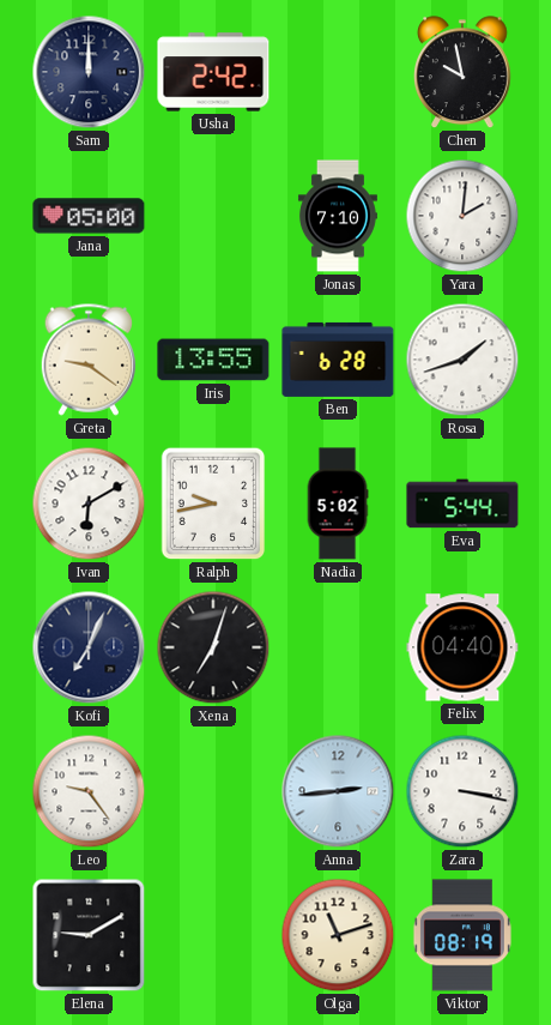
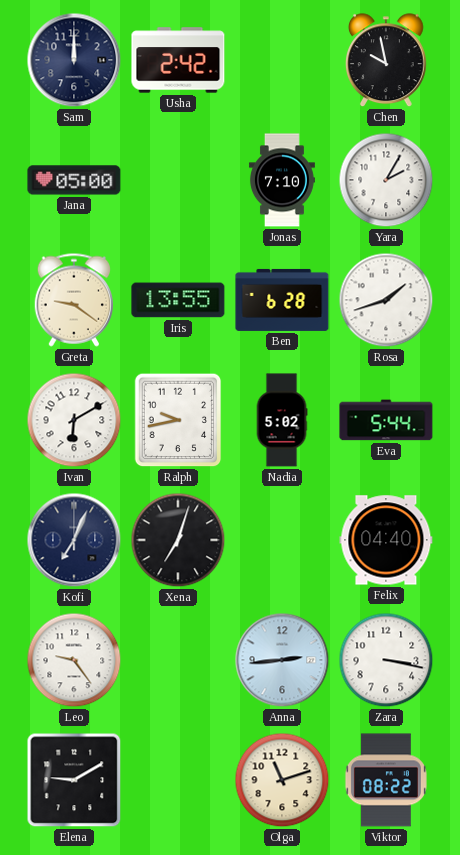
Yara: 2:01 -> 2:05 (386, 180)
Viktor: 08:19 -> 08:22 (386, 780)
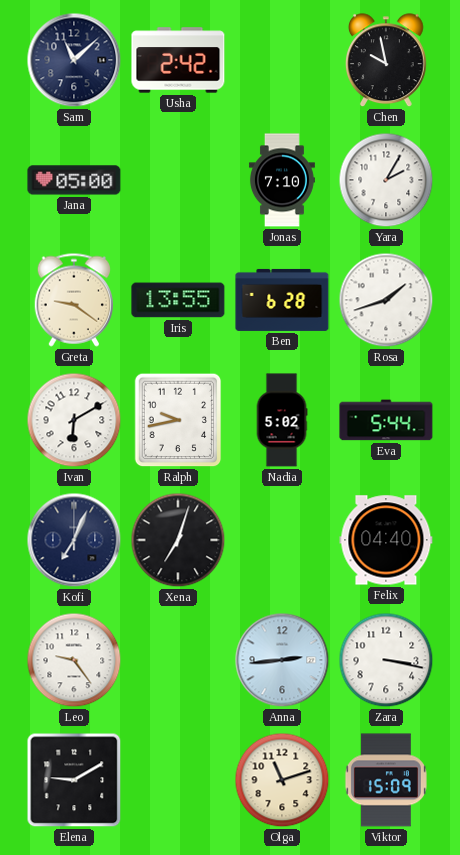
Sam: 12:00 -> 11:08 (74, 60)
Viktor: 08:22 -> 15:09 (386, 780)
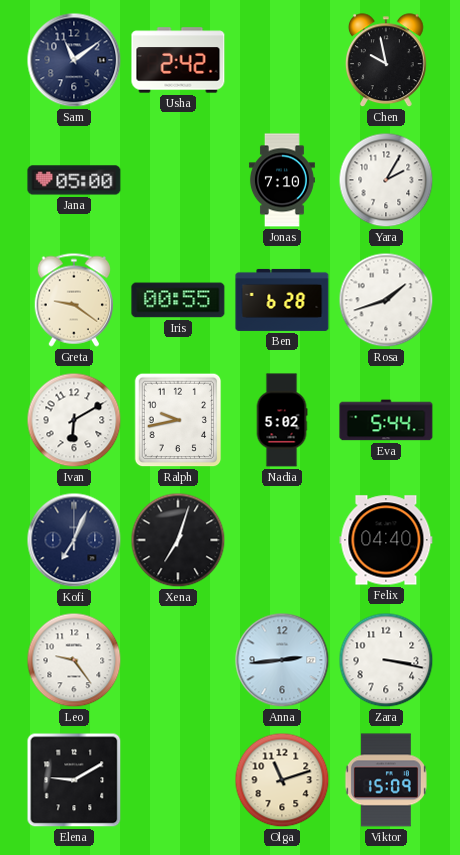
Sam: 11:08 -> 11:09 (74, 60)
Iris: 13:55 -> 00:55 (178, 300)
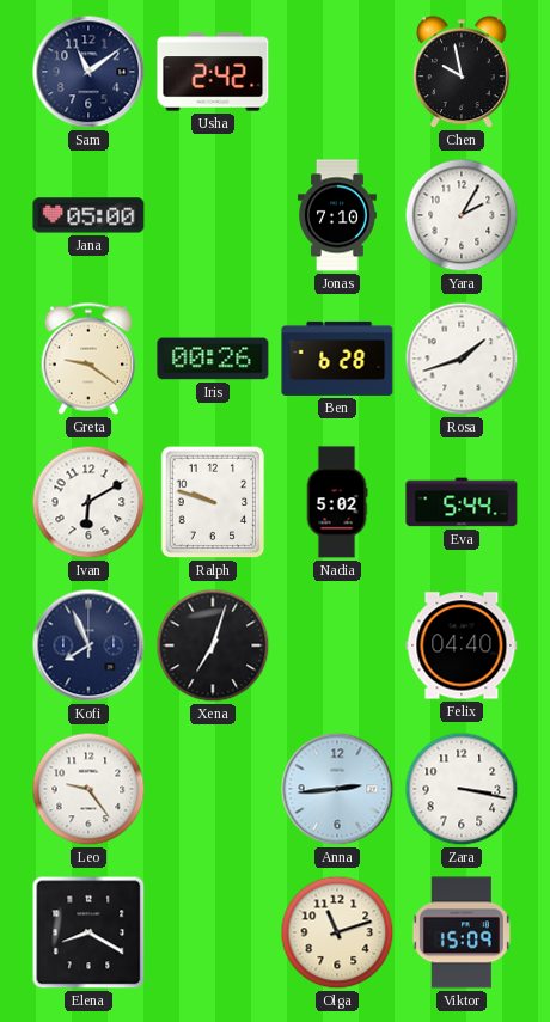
Iris: 00:55 -> 00:26 (213, 359)
Ralph: 9:43 -> 9:48 (213, 502)
Kofi: 7:04 -> 7:56 (88, 645)
Elena: 9:10 -> 8:20 (88, 932)
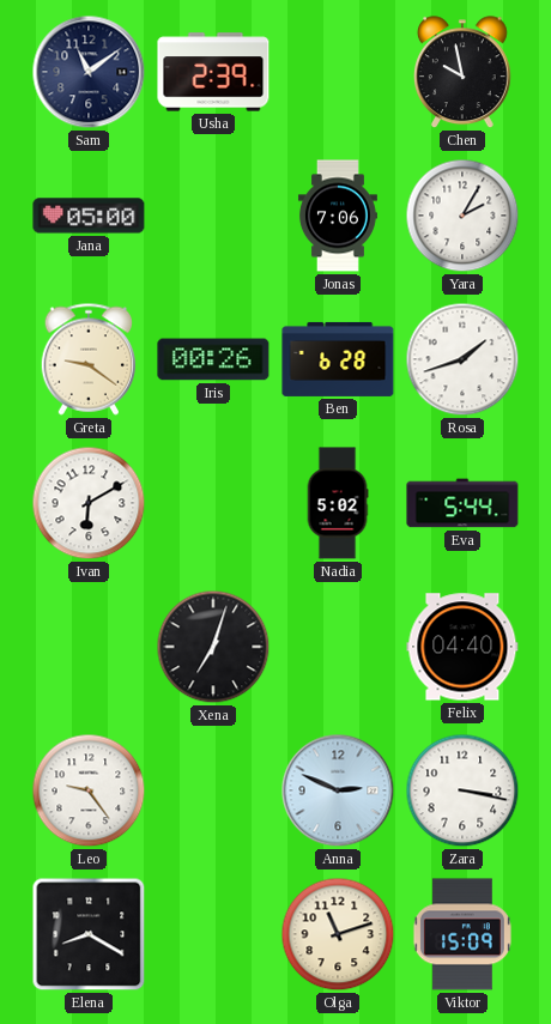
Usha: 2:42 -> 2:39 (213, 72)
Jonas: 7:10 -> 7:06 (338, 216)
Ralph: 9:48 -> none (213, 502)
Kofi: 7:56 -> none (88, 645)
Anna: 2:44 -> 2:49 (338, 790)
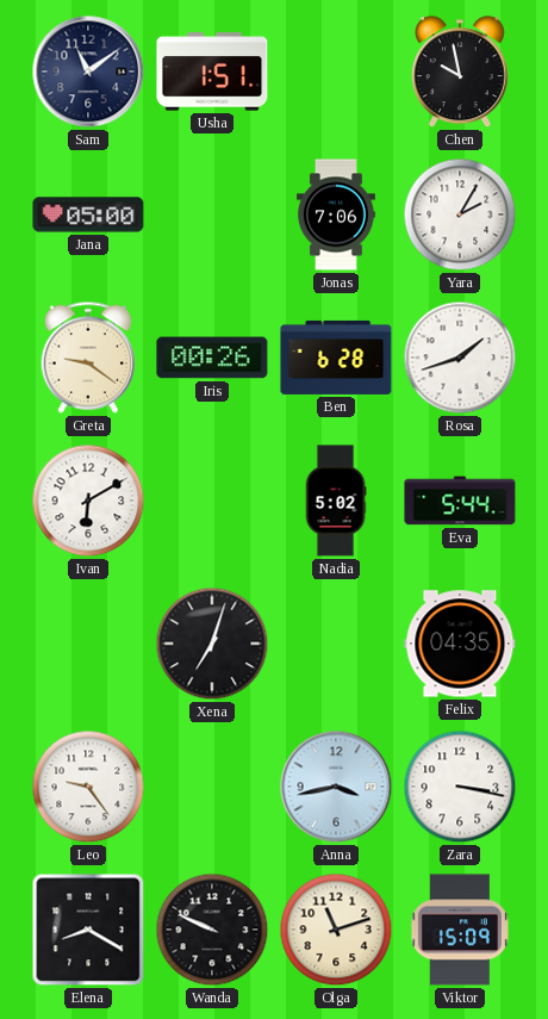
Usha: 2:39 -> 1:51 (212, 72)
Felix: 04:40 -> 04:35 (460, 644)
Anna: 2:49 -> 3:43 (336, 787)
Wanda: none -> 9:49 (212, 930)
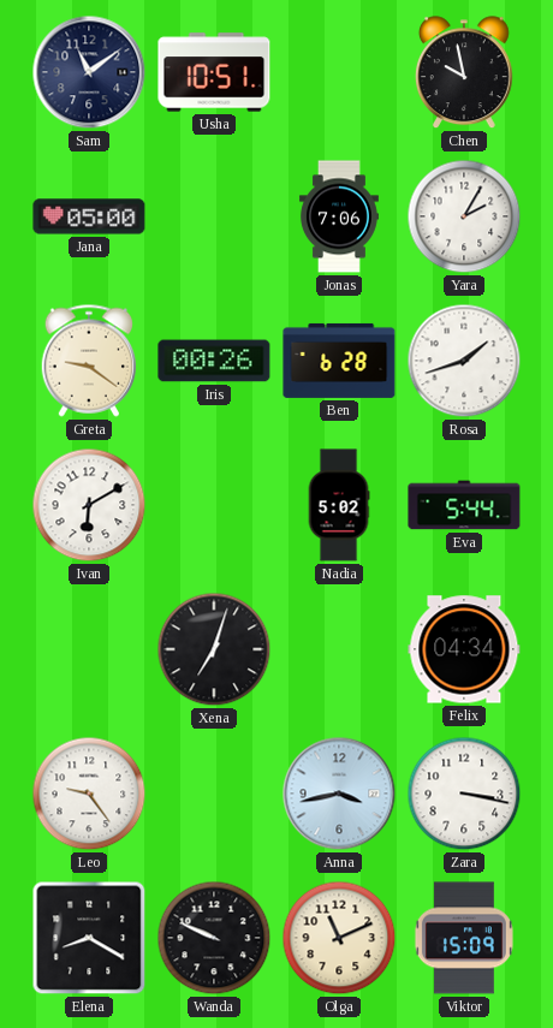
Usha: 1:51 -> 10:51 (214, 72)
Felix: 04:35 -> 04:34 (464, 649)
Olga: 11:12 -> 11:11 (339, 938)
